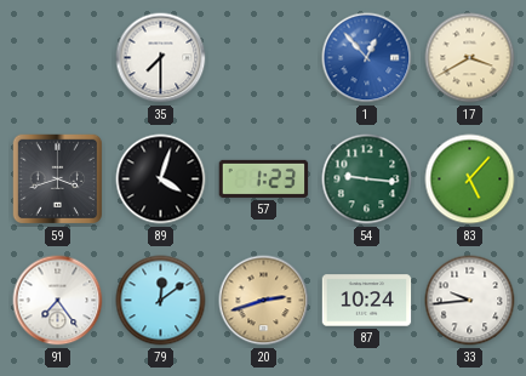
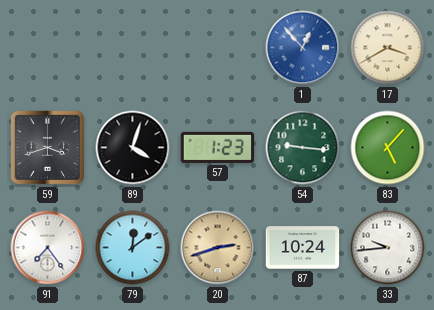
35: 7:30 -> none (161, 58)
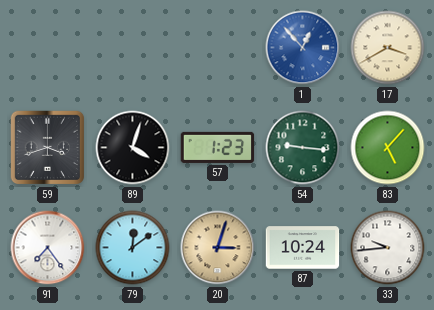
20: 2:42 -> 3:03 (218, 248)
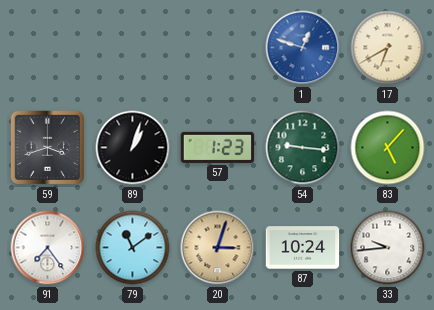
1: 12:53 -> 12:48 (303, 48)
17: 3:40 -> 6:40 (388, 48)
89: 4:03 -> 1:03 (133, 148)
79: 12:09 -> 11:09 (133, 248)
